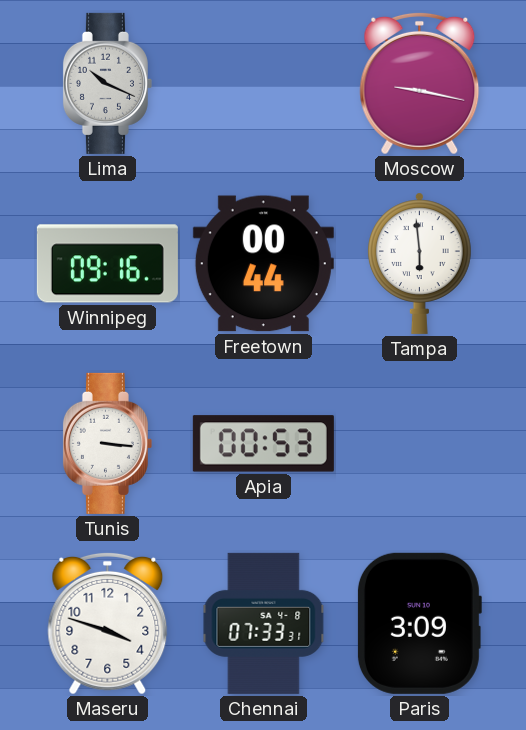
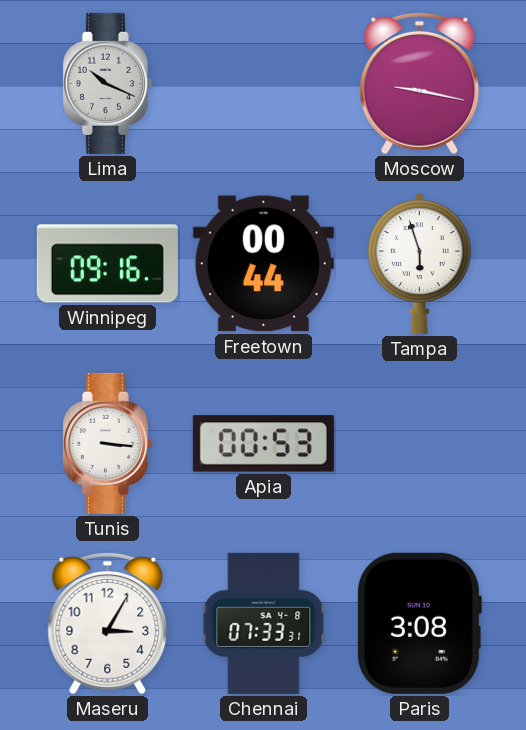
Tampa: 5:59 -> 5:57 (419, 263)
Maseru: 3:48 -> 3:05 (108, 623)
Paris: 3:09 -> 3:08 (419, 623)
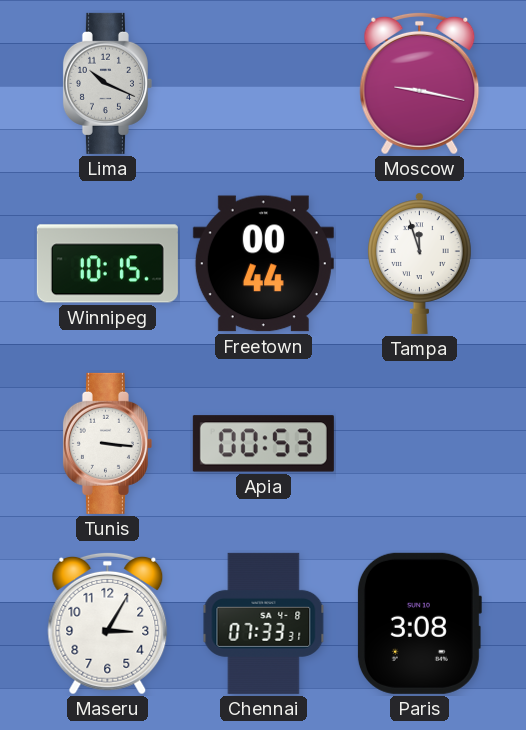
Winnipeg: 09:16 -> 10:15 (107, 264)
Tampa: 5:57 -> 11:57 (419, 263)
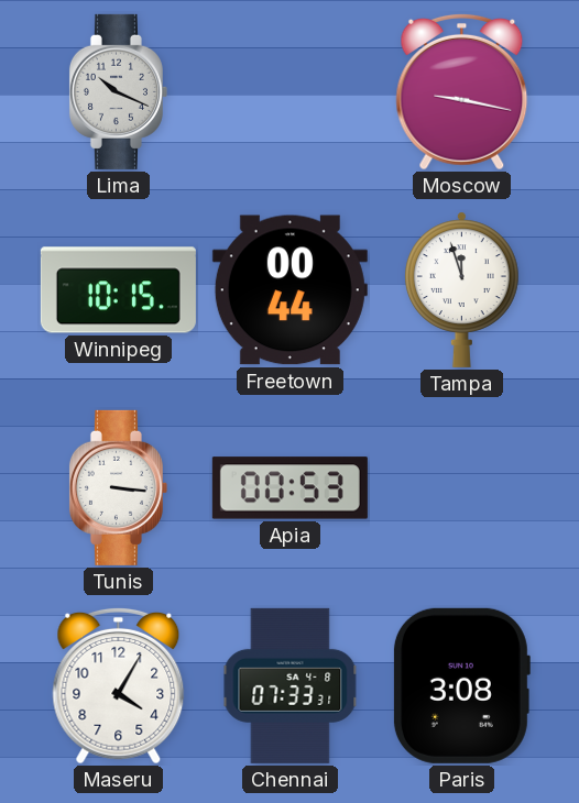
Maseru: 3:05 -> 4:05 (119, 685)
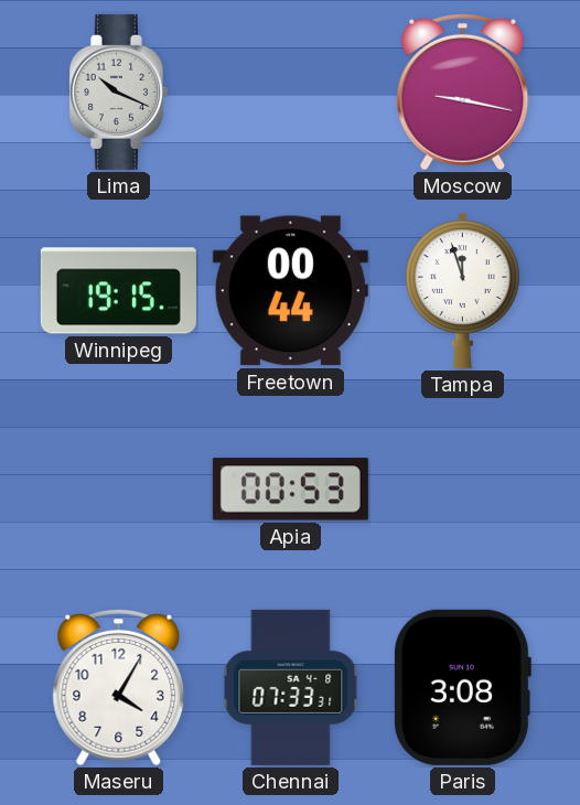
Winnipeg: 10:15 -> 19:15 (118, 291)
Tunis: 3:16 -> none (118, 487)
